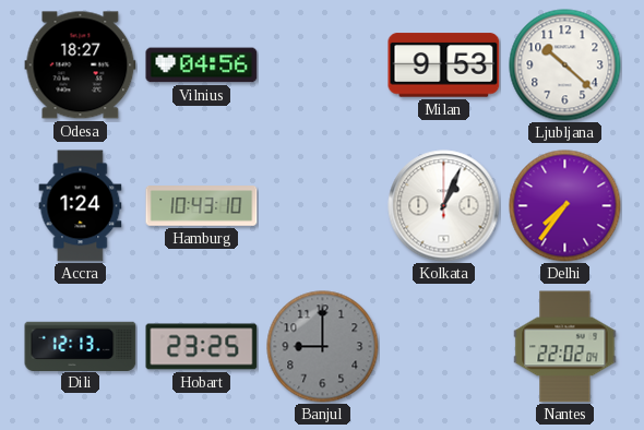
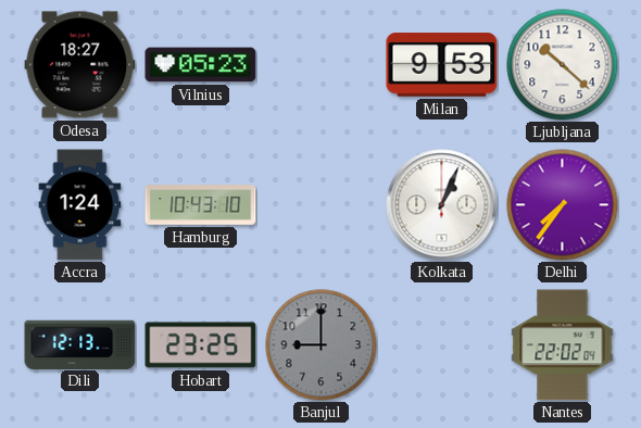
Vilnius: 04:56 -> 05:23 (201, 65)
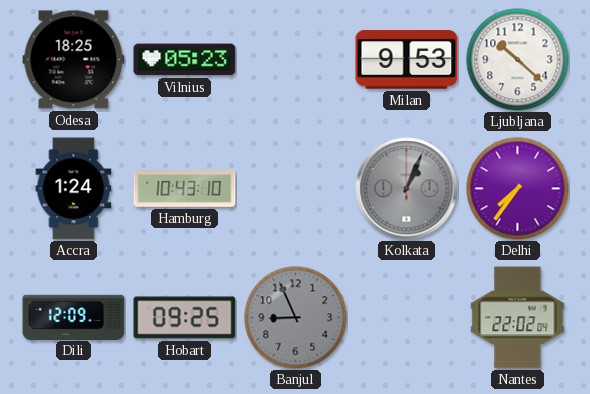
Odesa: 18:27 -> 18:25 (74, 60)
Kolkata dial: white -> grey (407, 189)
Dili: 12:13 -> 12:09 (74, 317)
Hobart: 23:25 -> 09:25 (185, 318)
Banjul: 9:00 -> 8:56 (296, 318)
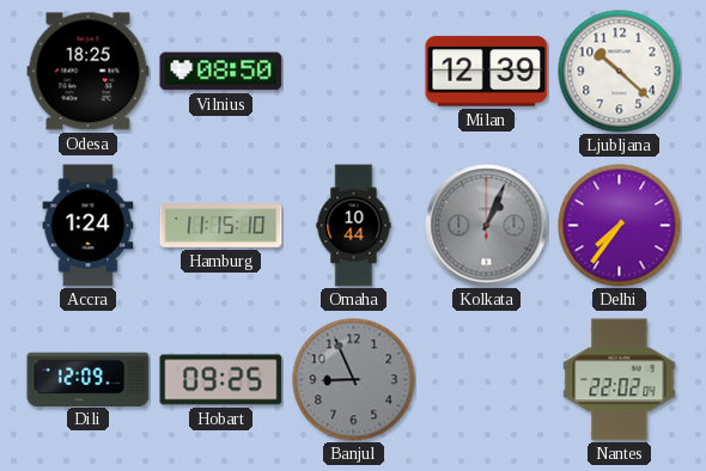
Vilnius: 05:23 -> 08:50 (221, 72)
Milan: 9:53 -> 12:39 (487, 72)
Hamburg: 10:43 -> 11:15 (221, 226)
Omaha: none -> 10:44 (354, 226)
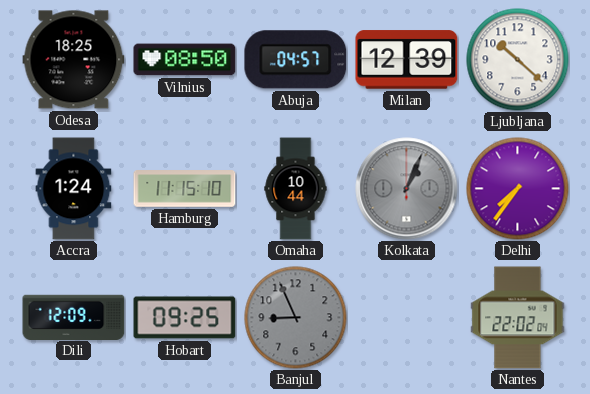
Abuja: none -> 04:57 (296, 60)
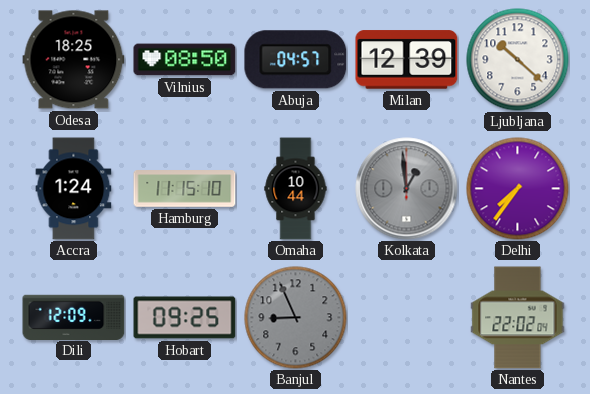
Kolkata: 1:04 -> 12:59 (407, 189)
